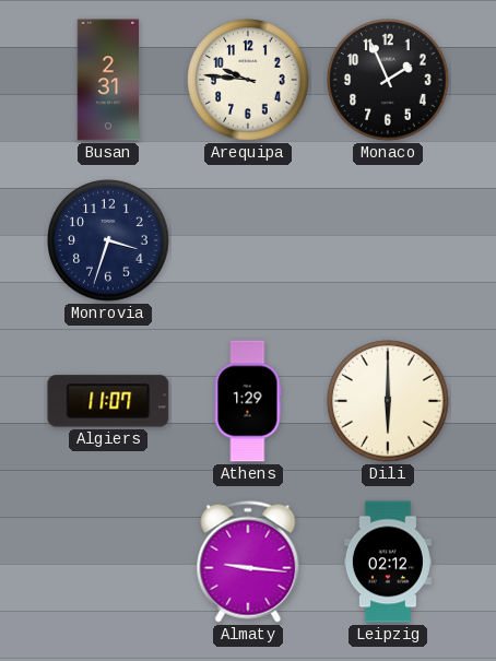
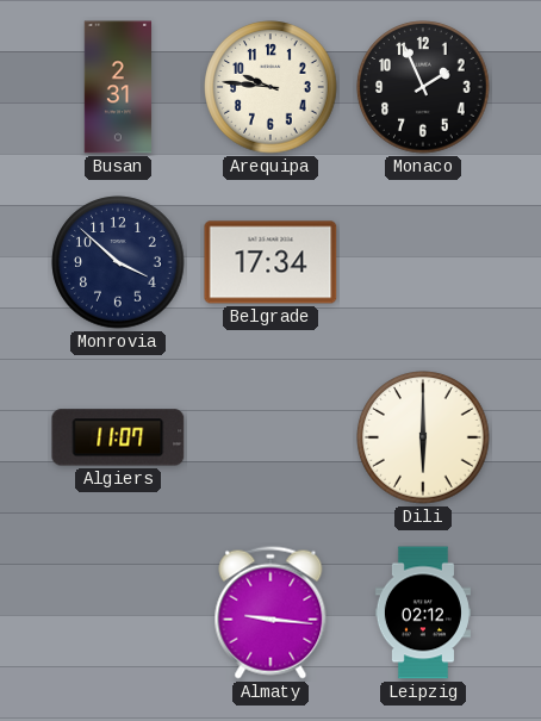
Monrovia: 3:33 -> 3:52 (118, 262)
Belgrade: none -> 17:34 (270, 262)
Athens: 1:29 -> none (248, 401)
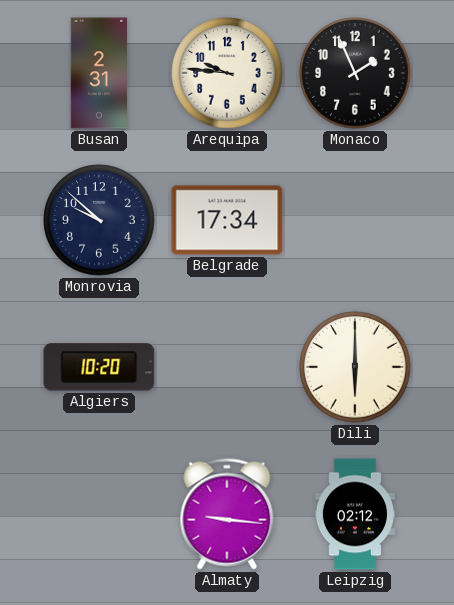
Monrovia: 3:52 -> 9:52 (99, 220)
Algiers: 11:07 -> 10:20 (99, 367)
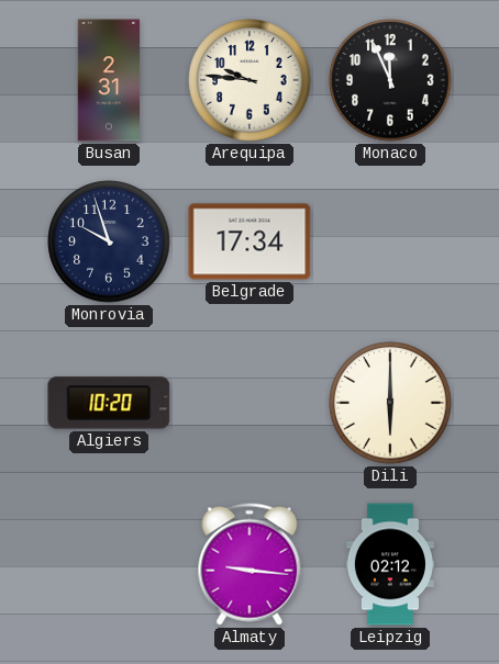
Monaco: 1:56 -> 11:56 (390, 80)
Monrovia: 9:52 -> 9:57 (109, 241)
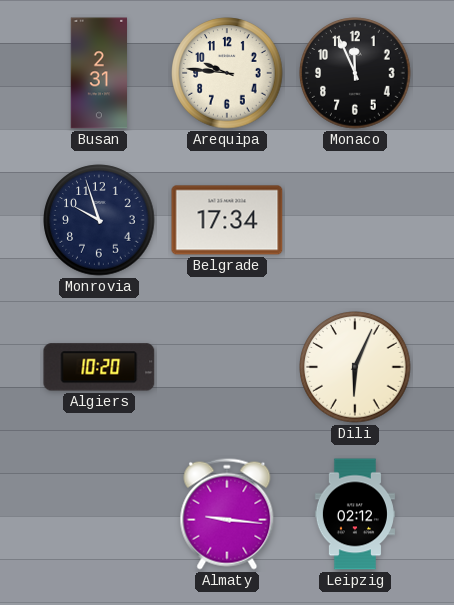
Dili: 6:00 -> 6:04 (355, 367)
